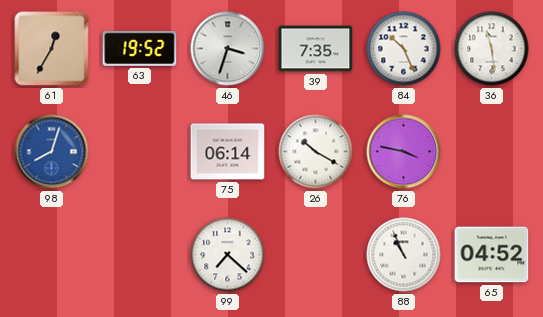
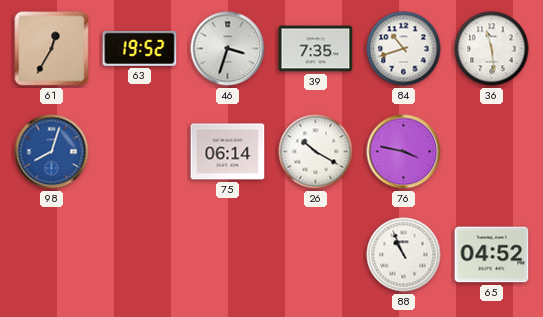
84: 10:26 -> 10:42 (404, 49)
99: 7:22 -> none (228, 255)
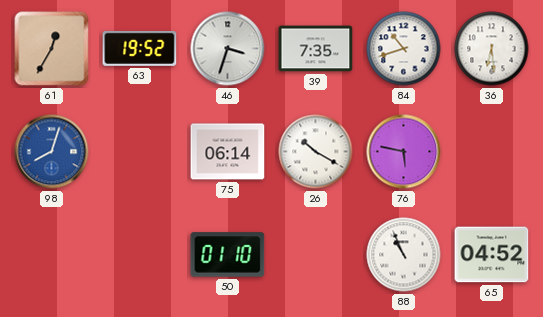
36: 11:29 -> 6:29 (492, 49)
76: 3:47 -> 5:47 (404, 152)
50: none -> 01:10 (228, 255)
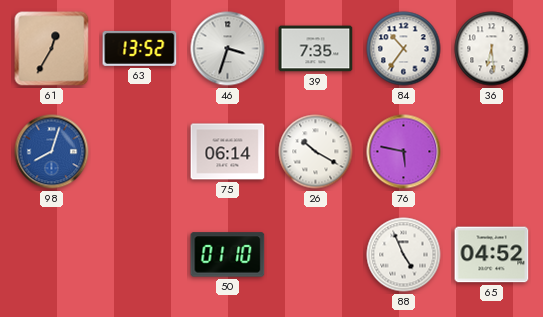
63: 19:52 -> 13:52 (140, 48)
84: 10:42 -> 10:36 (404, 49)
88: 10:56 -> 4:56 (404, 255)
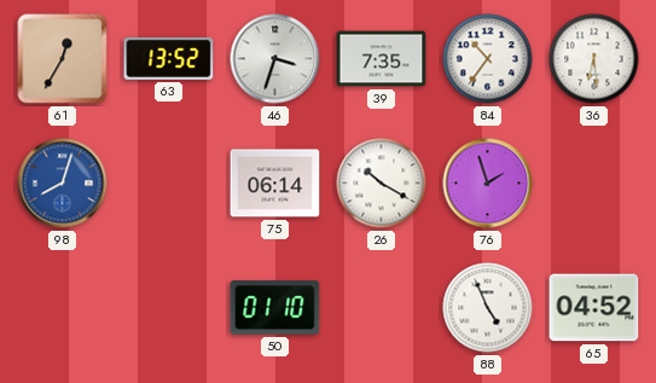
76: 5:47 -> 1:57 (488, 184)
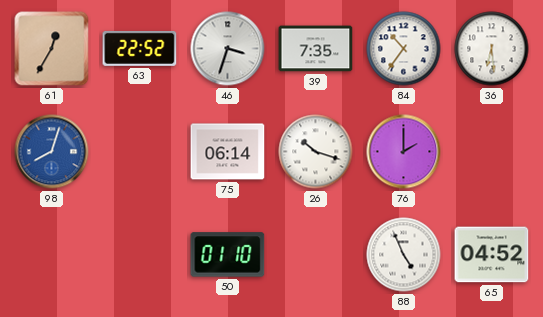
63: 13:52 -> 22:52 (140, 48)
26: 10:20 -> 10:18 (316, 152)
76: 1:57 -> 2:00 (404, 152)
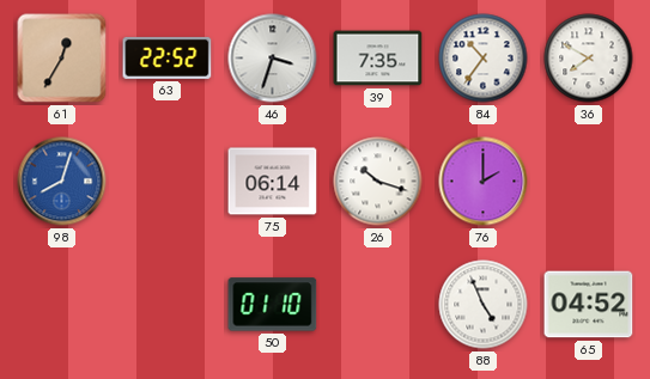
36: 6:29 -> 7:50 (589, 59)
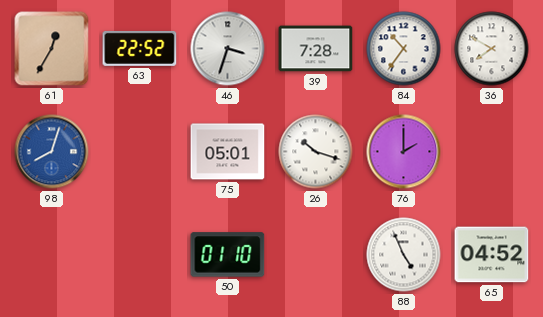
39: 7:35 -> 7:28 (316, 49)
75: 06:14 -> 05:01 (228, 152)
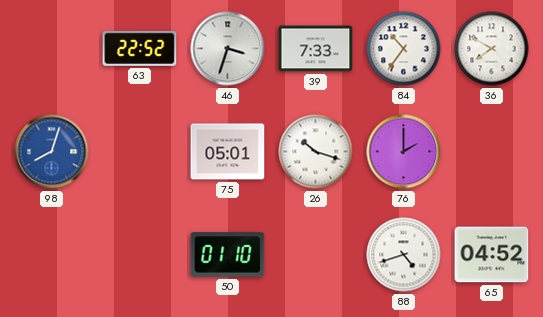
61: 12:35 -> none (52, 49)
39: 7:28 -> 7:33 (316, 49)
88: 4:56 -> 4:42 (404, 255)
